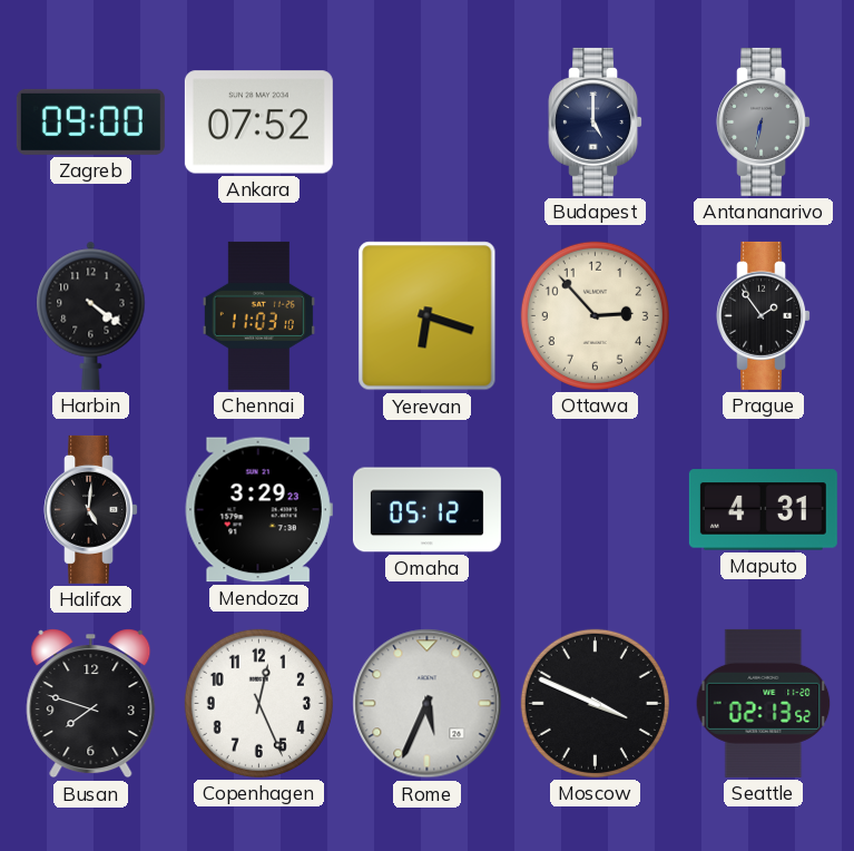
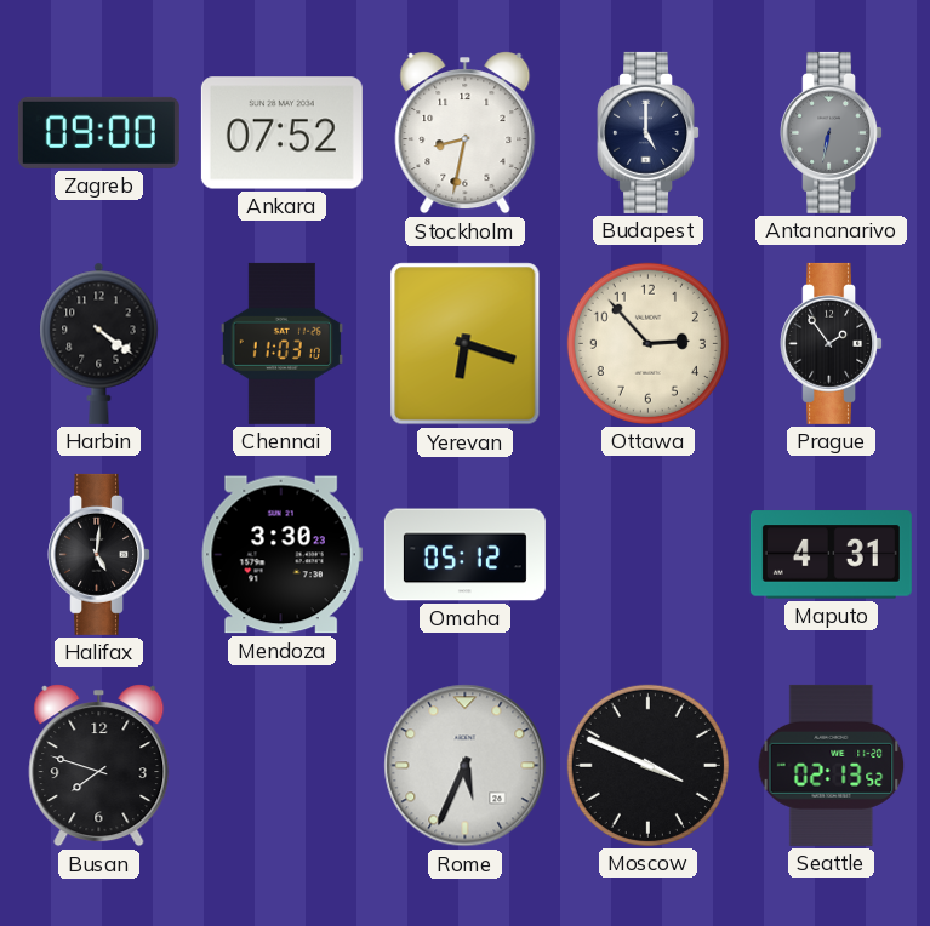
Stockholm: none -> 8:32 (466, 133)
Mendoza: 3:29 -> 3:30 (281, 555)
Copenhagen: 12:26 -> none (258, 703)
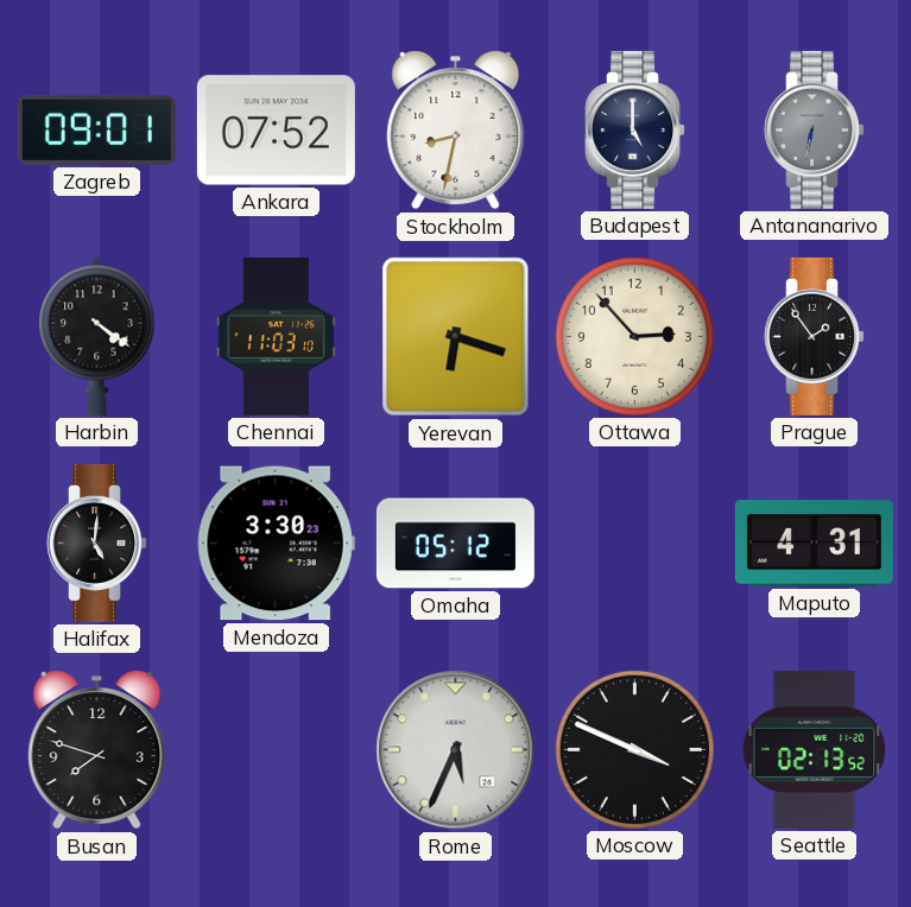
Zagreb: 09:00 -> 09:01 (96, 129)
